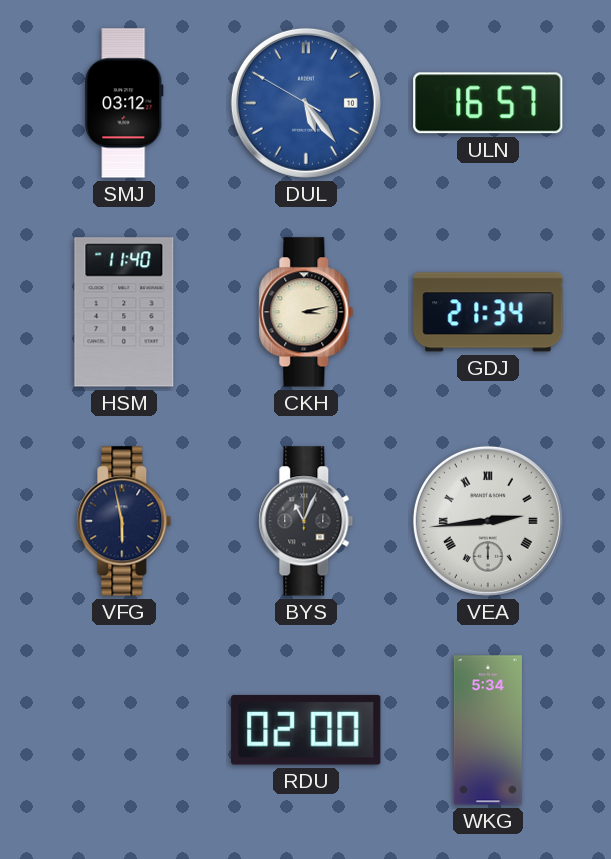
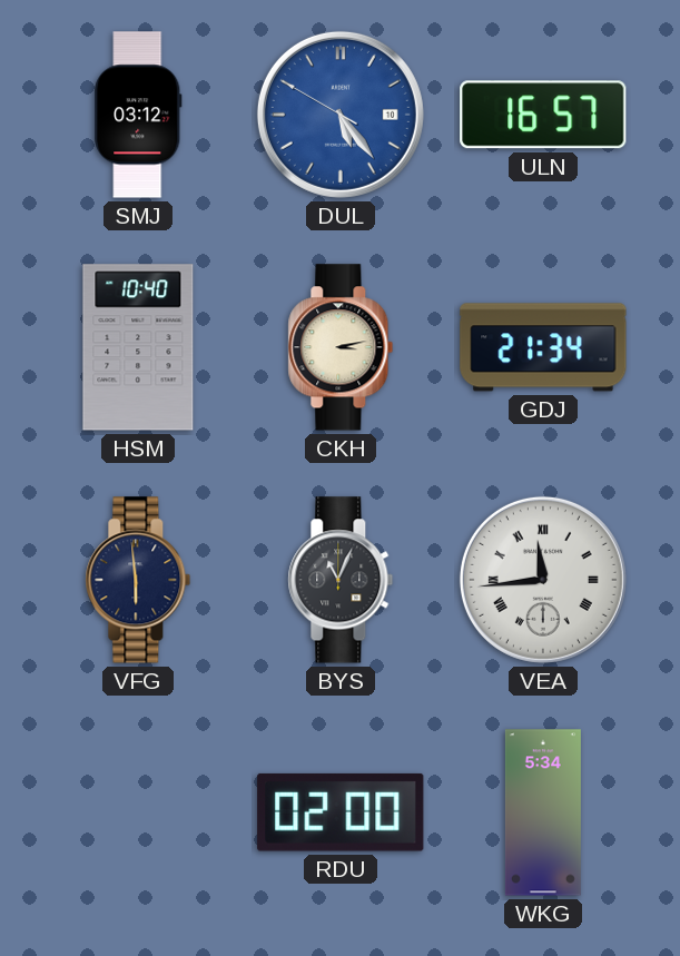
HSM: 11:40 -> 10:40 (138, 347)
VFG: 5:58 -> 5:59 (138, 580)
VEA: 2:44 -> 11:44 (543, 580)
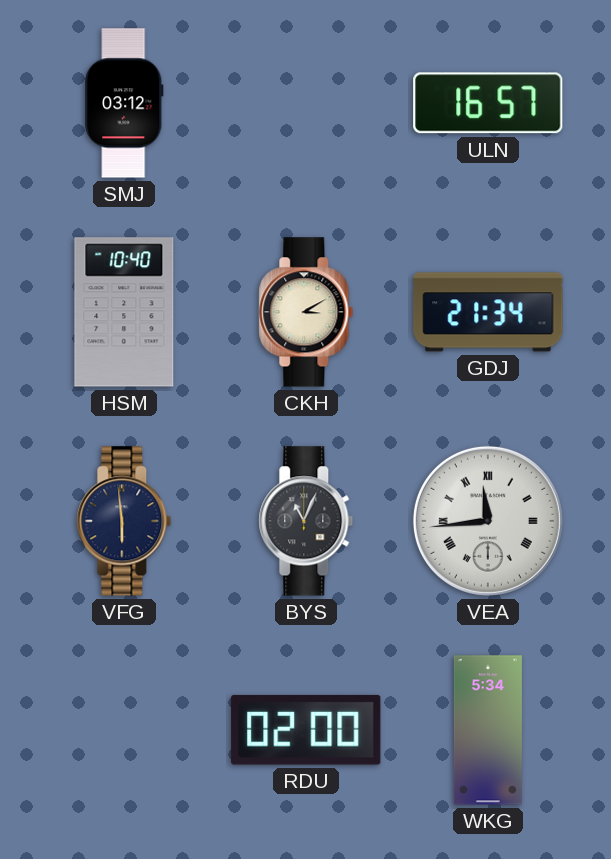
DUL: 5:23 -> none (341, 115)
CKH: 3:13 -> 3:10 (306, 312)
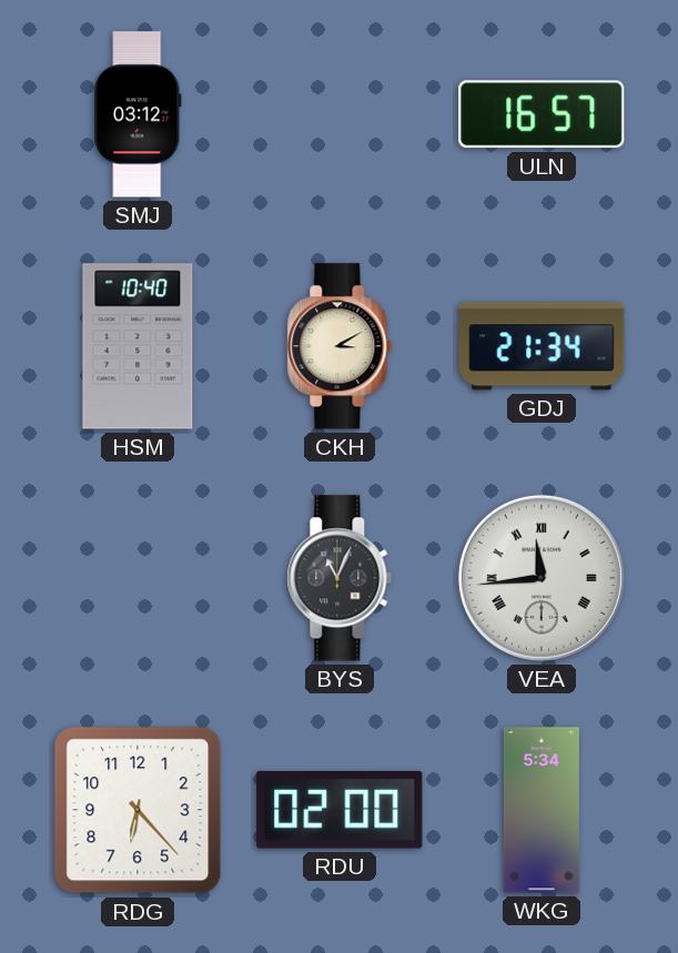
VFG: 5:59 -> none (124, 521)
RDG: none -> 6:23 (138, 810)
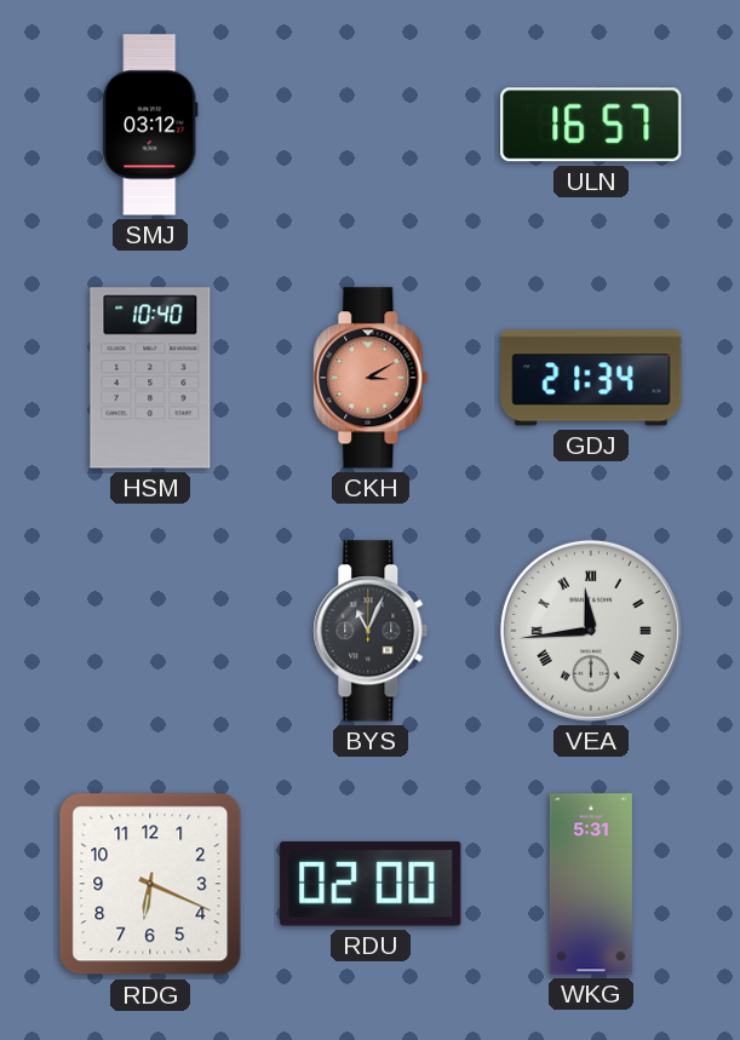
CKH dial: cream -> salmon (371, 378)
RDG: 6:23 -> 6:19 (150, 884)
WKG: 5:34 -> 5:31 (591, 884)
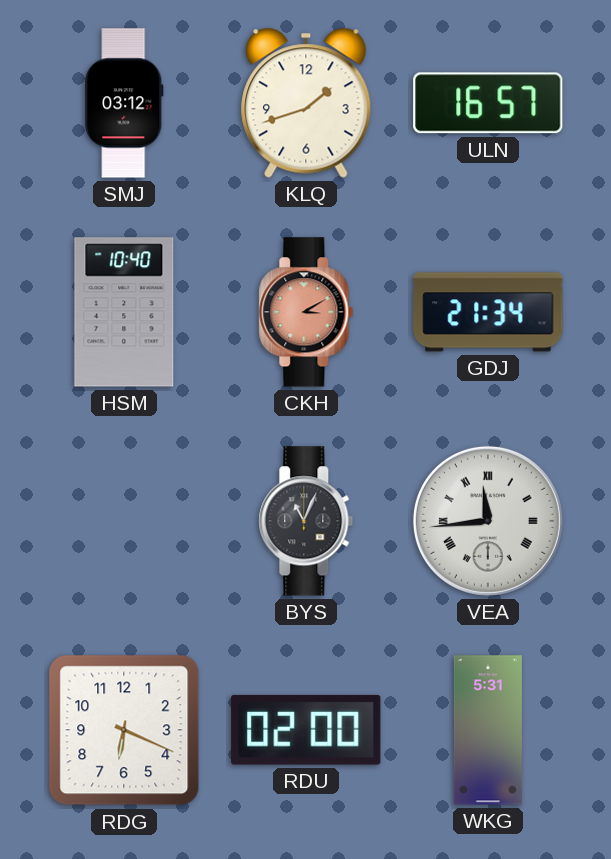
KLQ: none -> 1:42 (306, 103)
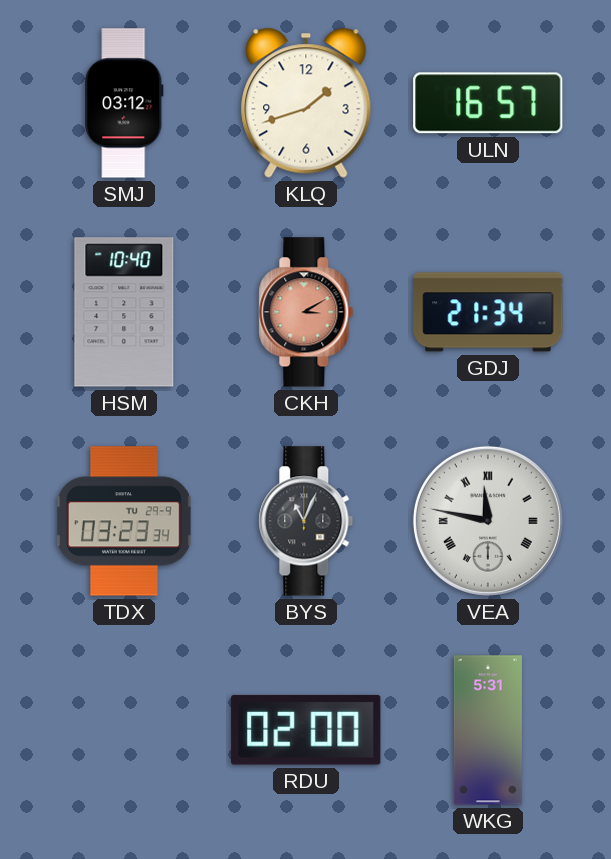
TDX: none -> 03:23 (125, 521)
VEA: 11:44 -> 11:47 (488, 521)
RDG: 6:19 -> none (124, 730)
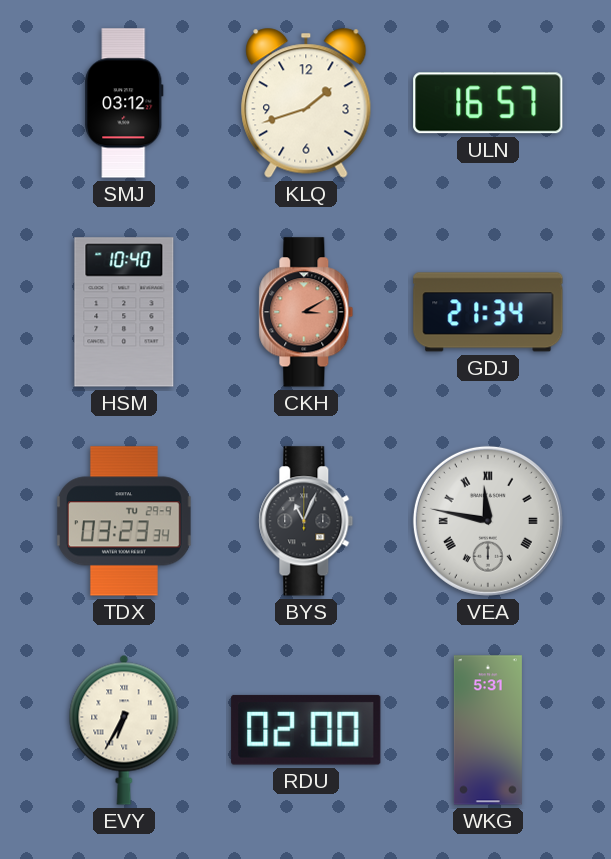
EVY: none -> 6:35 (124, 730)
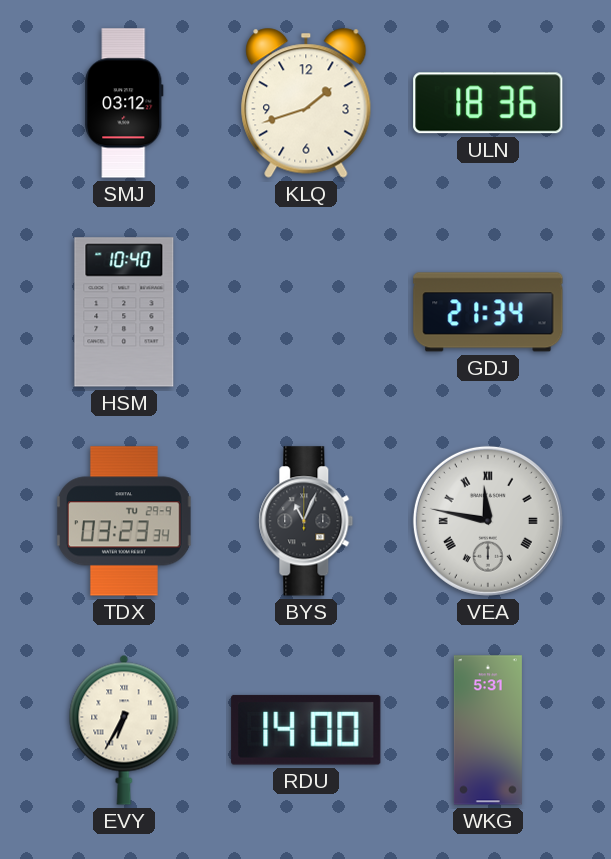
ULN: 16:57 -> 18:36 (488, 103)
CKH: 3:10 -> none (306, 312)
RDU: 02:00 -> 14:00 (306, 730)
